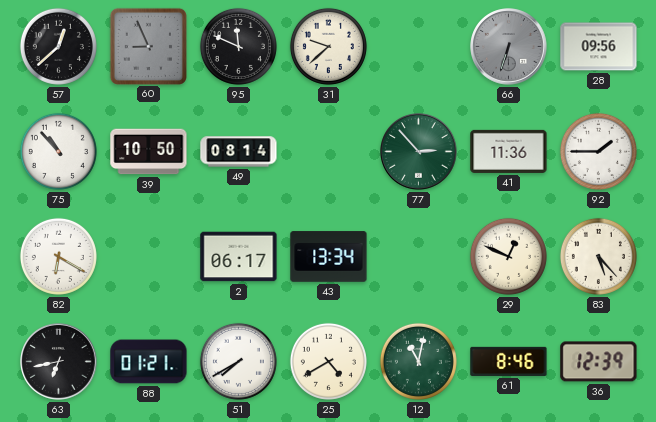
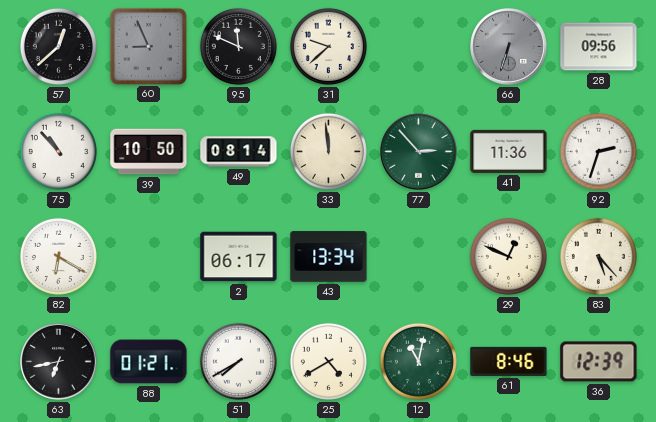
33: none -> 11:59 (328, 151)
92: 1:45 -> 2:33 (598, 151)
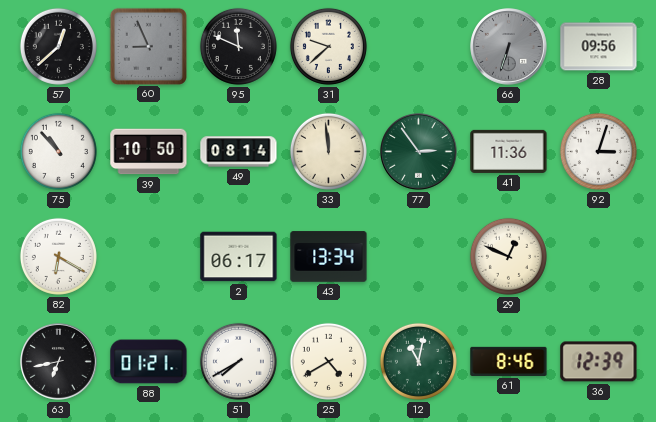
77: 2:53 -> 2:54 (419, 152)
92: 2:33 -> 3:03 (598, 151)
83: 5:23 -> none (598, 256)
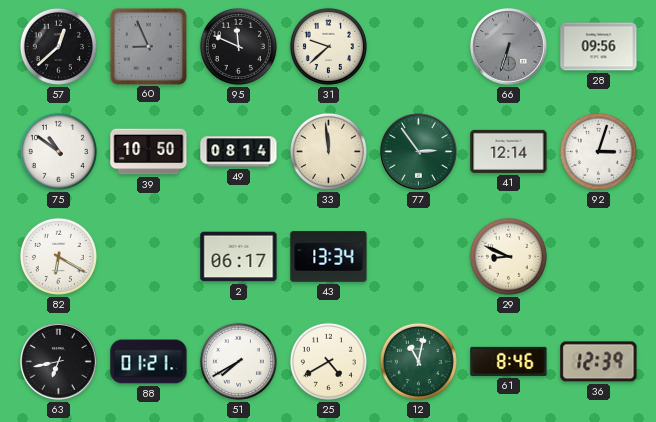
75: 10:53 -> 10:51 (58, 151)
41: 11:36 -> 12:14 (509, 151)
29: 12:49 -> 8:49 (508, 256)
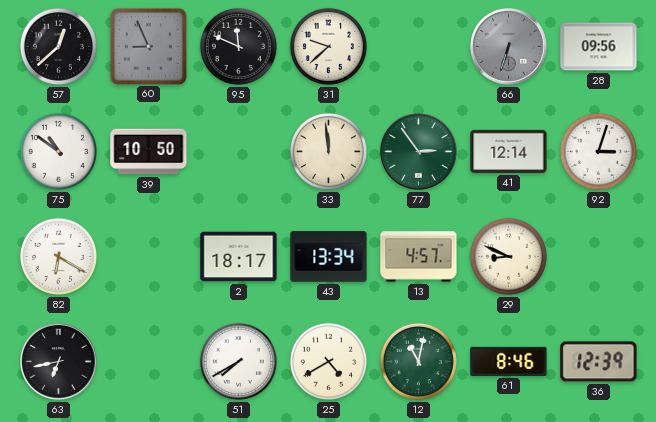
49: 08:14 -> none (239, 152)
2: 06:17 -> 18:17 (239, 257)
13: none -> 4:57 (419, 257)
88: 01:21 -> none (149, 362)
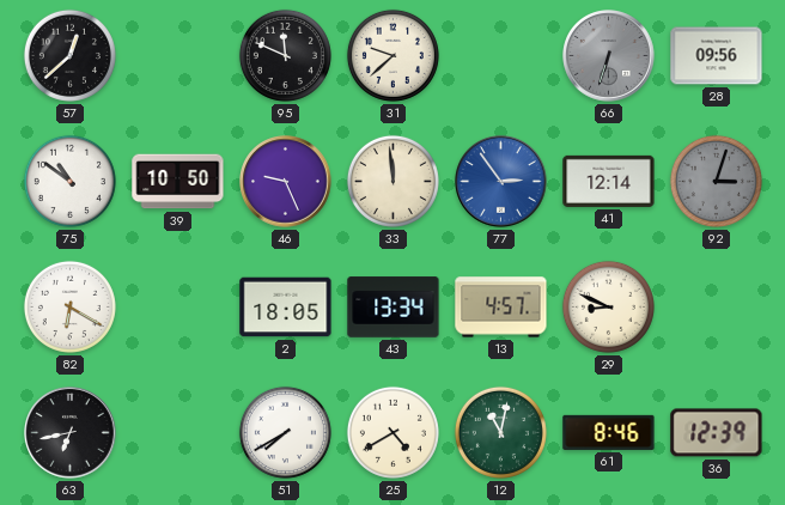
60: 8:56 -> none (148, 46)
46: none -> 9:26 (286, 182)
77 dial: green -> blue (501, 182)
92 dial: white -> grey (716, 181)
2: 18:17 -> 18:05 (286, 308)
